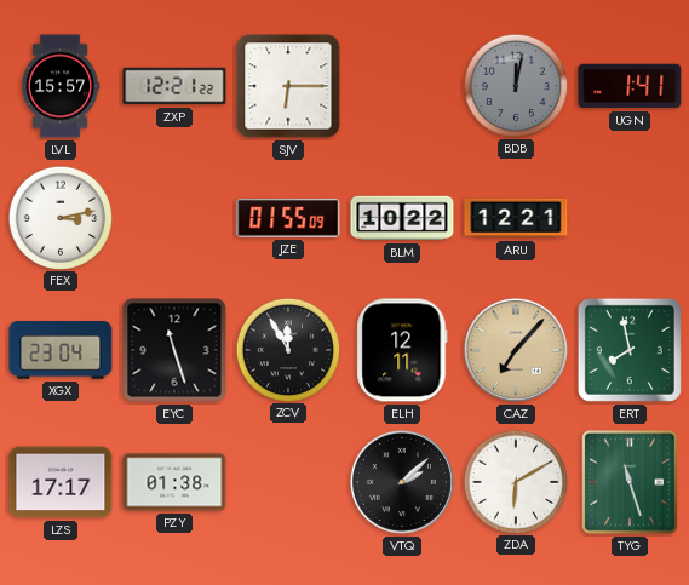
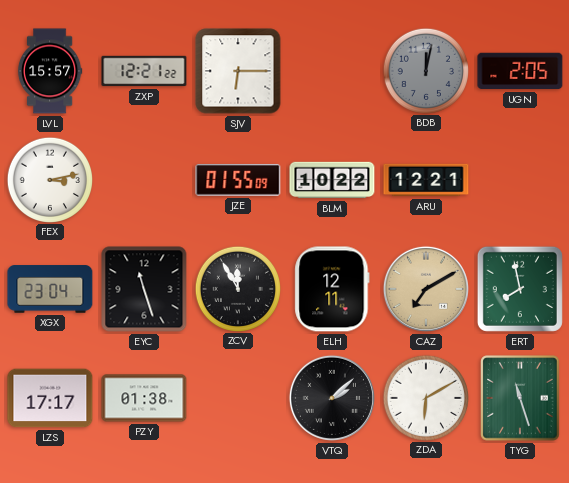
UGN: 1:41 -> 2:05 (520, 71)
CAZ: 7:07 -> 7:10 (426, 289)
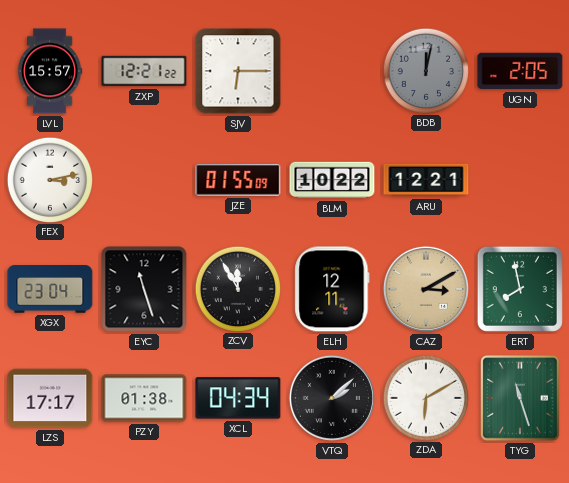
CAZ: 7:10 -> 3:10 (426, 289)
XCL: none -> 04:34 (238, 398)
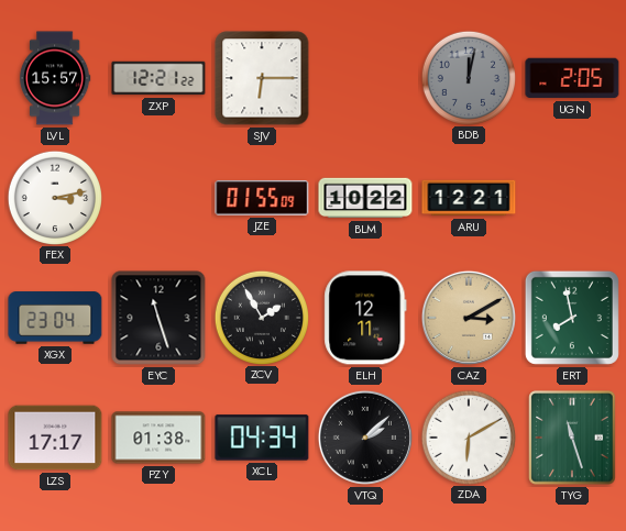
ZCV: 11:55 -> 1:55 (261, 317)
